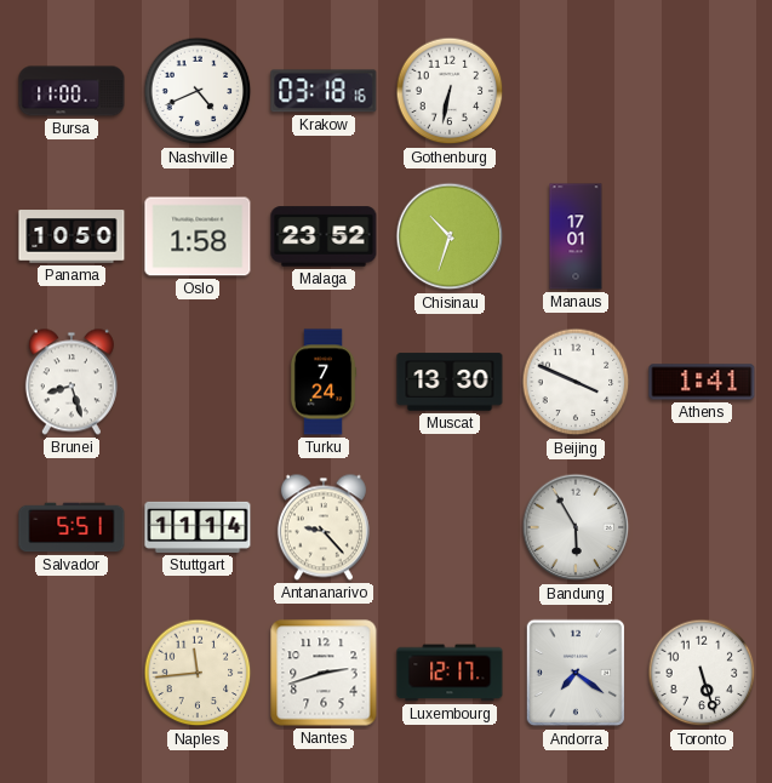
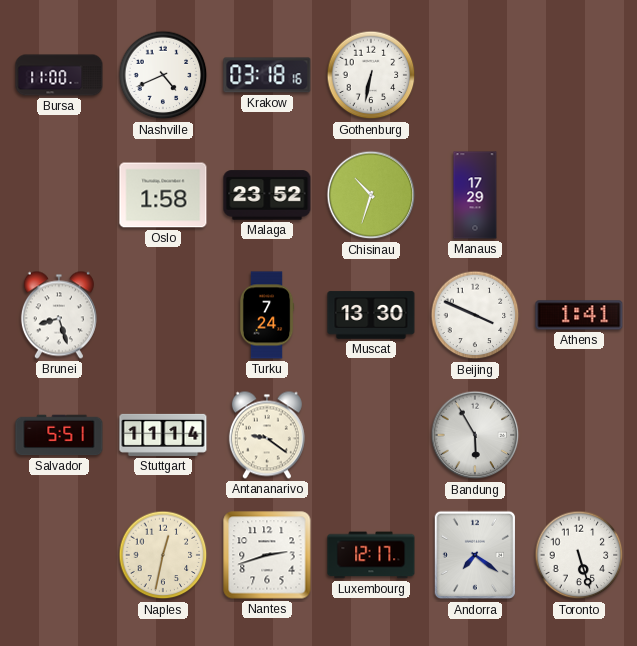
Panama: 10:50 -> none (72, 236)
Manaus: 17:01 -> 17:29 (475, 195)
Antananarivo: 9:23 -> 9:21 (267, 435)
Naples: 11:44 -> 12:32 (163, 555)
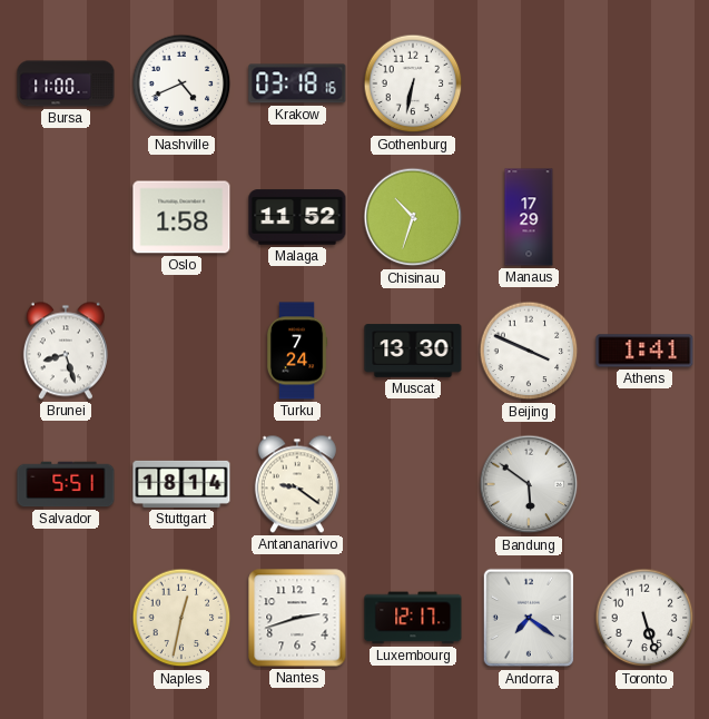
Malaga: 23:52 -> 11:52 (297, 217)
Stuttgart: 11:14 -> 18:14 (181, 484)
Bandung: 5:55 -> 5:51 (529, 484)
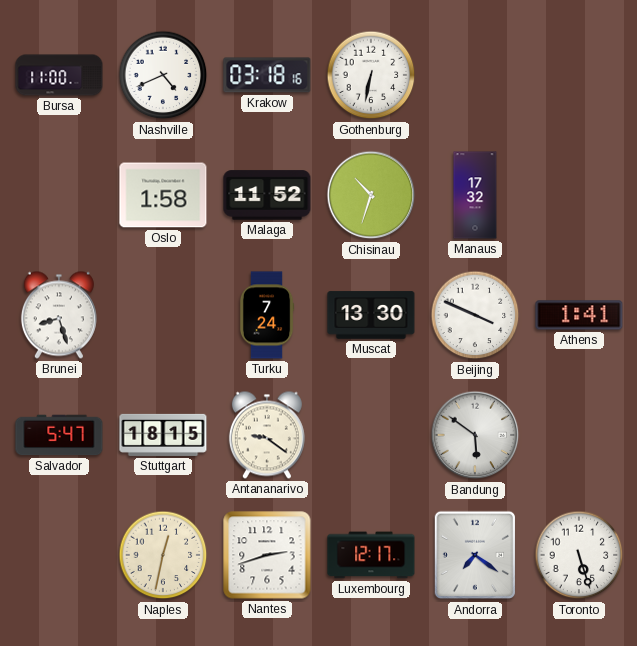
Manaus: 17:29 -> 17:32 (475, 195)
Salvador: 5:51 -> 5:47 (59, 435)
Stuttgart: 18:14 -> 18:15 (163, 435)
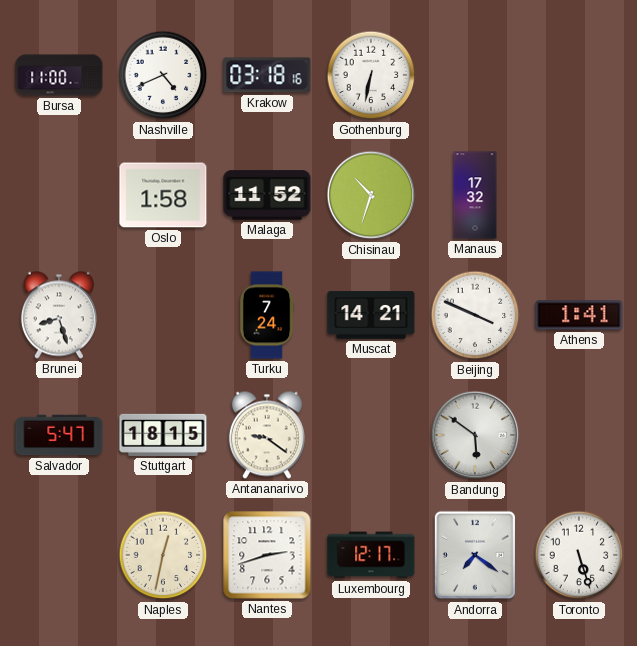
Muscat: 13:30 -> 14:21 (371, 315)
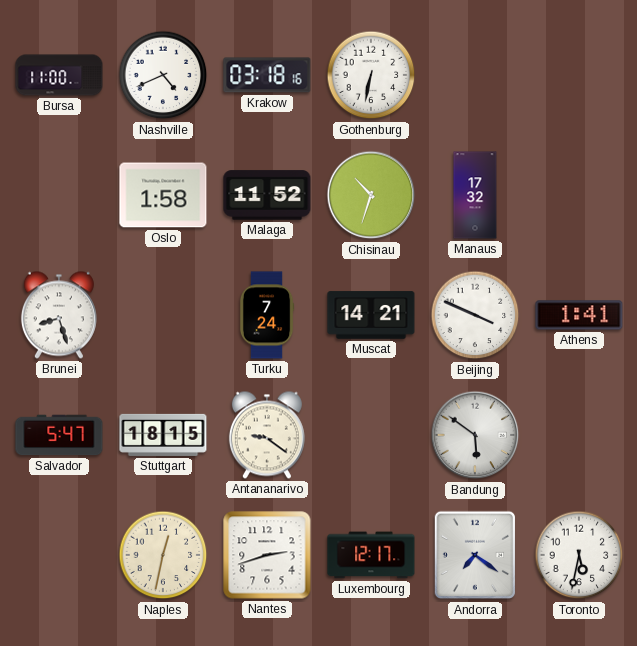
Toronto: 5:27 -> 5:32 (579, 555)
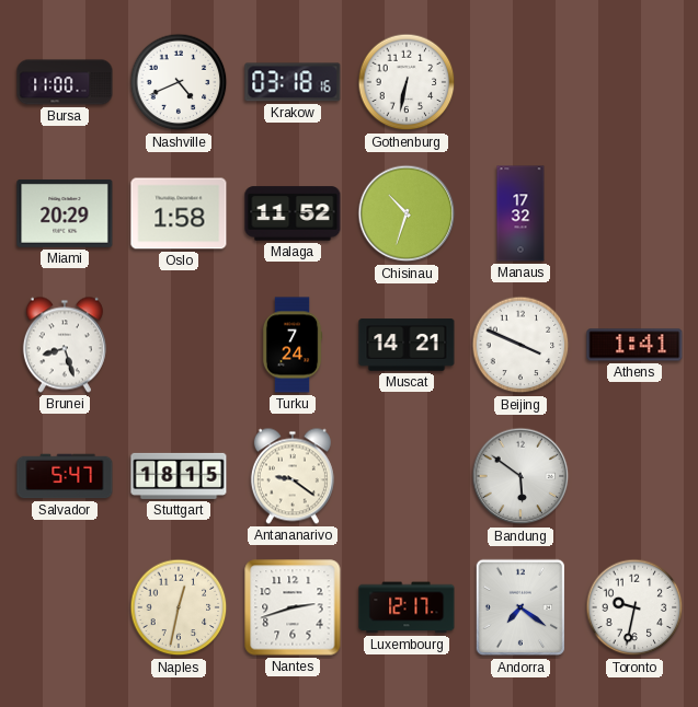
Miami: none -> 20:29 (65, 213)
Toronto: 5:32 -> 9:32 (634, 607)
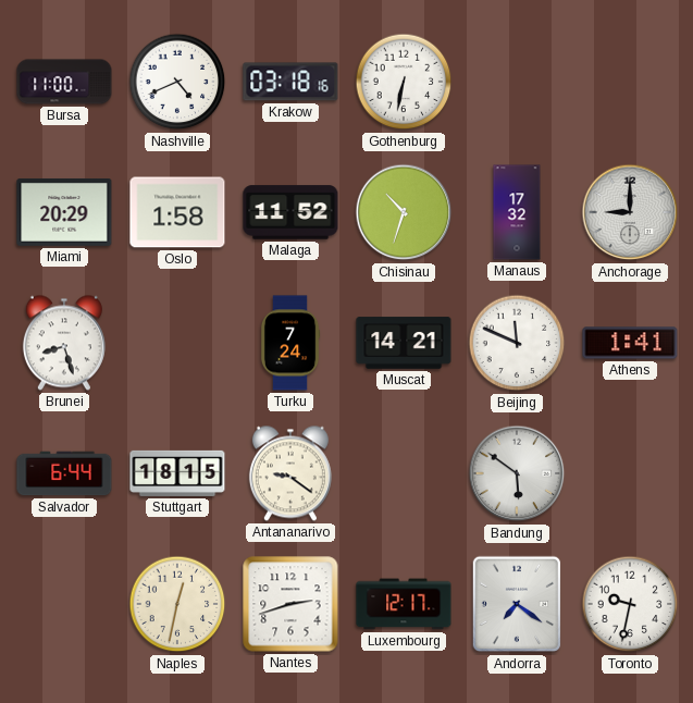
Anchorage: none -> 9:00 (630, 212)
Beijing: 3:49 -> 11:49 (517, 343)
Salvador: 5:47 -> 6:44 (64, 473)
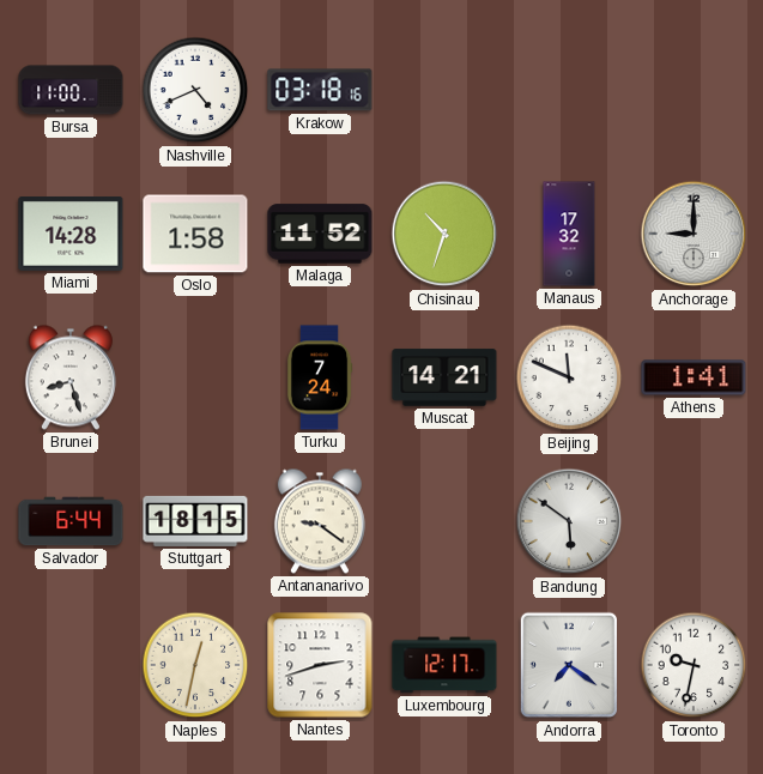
Gothenburg: 6:32 -> none (404, 82)
Miami: 20:29 -> 14:28 (71, 234)
